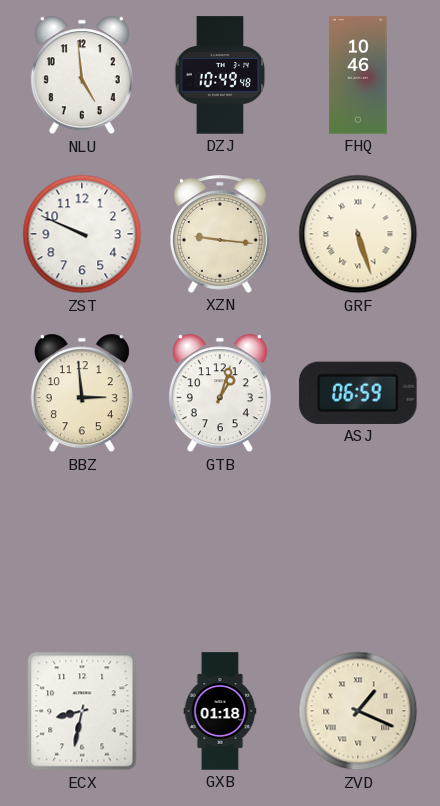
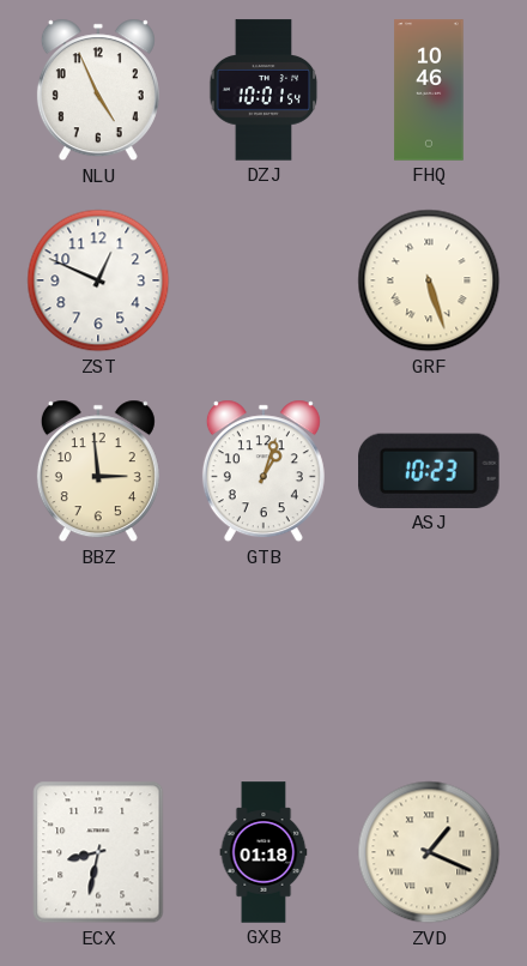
NLU: 4:59 -> 4:56 (98, 90)
DZJ: 10:49 -> 10:01 (263, 90)
ZST: 9:49 -> 12:49 (98, 280)
XZN: 9:16 -> none (220, 234)
ASJ: 06:59 -> 10:23 (429, 471)
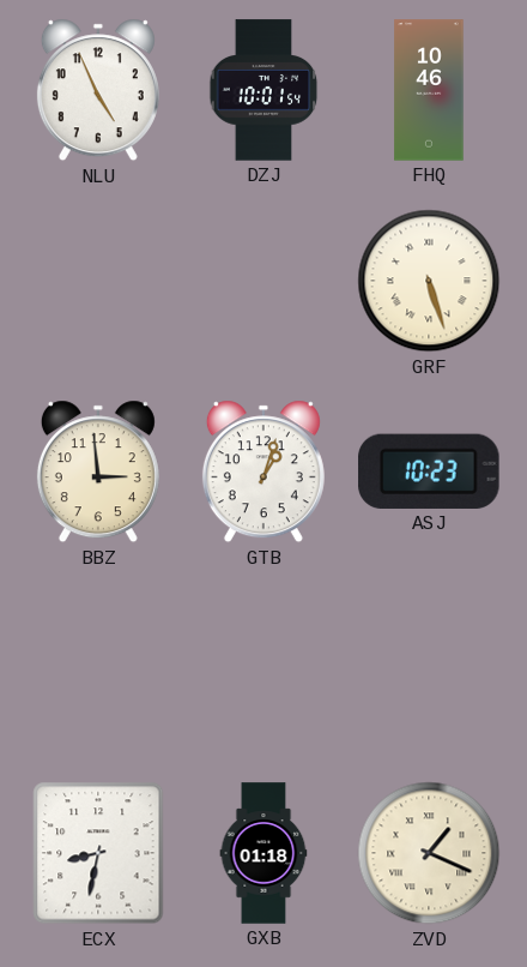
ZST: 12:49 -> none (98, 280)
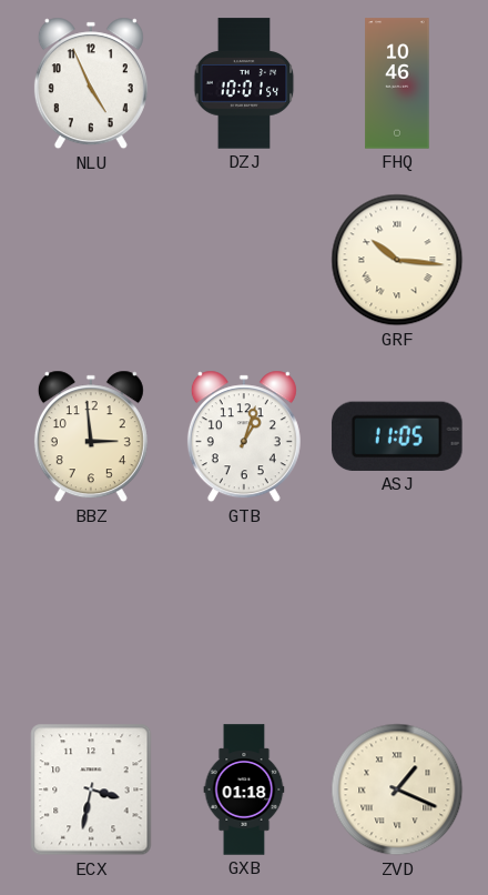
GRF: 5:27 -> 10:16 (397, 260)
ASJ: 10:23 -> 11:05 (397, 436)
ECX: 8:32 -> 3:32 (91, 790)
